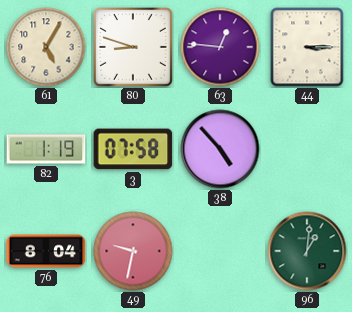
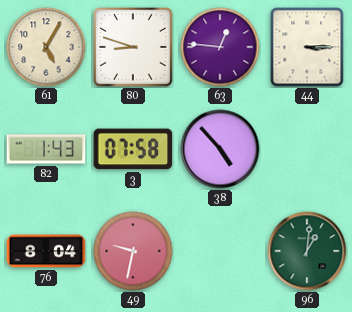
82: 1:19 -> 1:43 (46, 149)
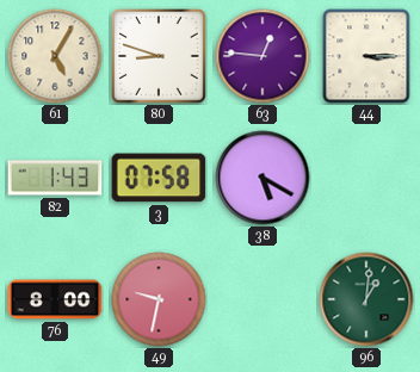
38: 4:53 -> 5:20 (262, 178)
76: 8:04 -> 8:00 (55, 299)
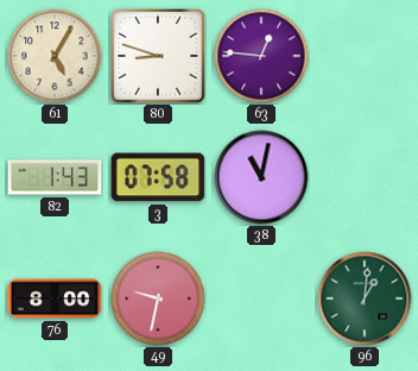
44: 3:15 -> none (366, 56)
38: 5:20 -> 11:02 (261, 177)
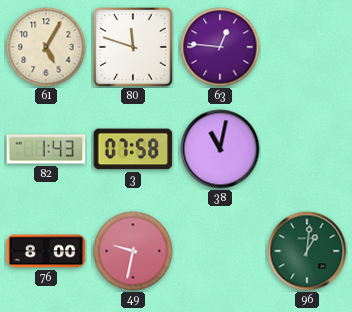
80: 8:48 -> 11:48 (134, 48)
